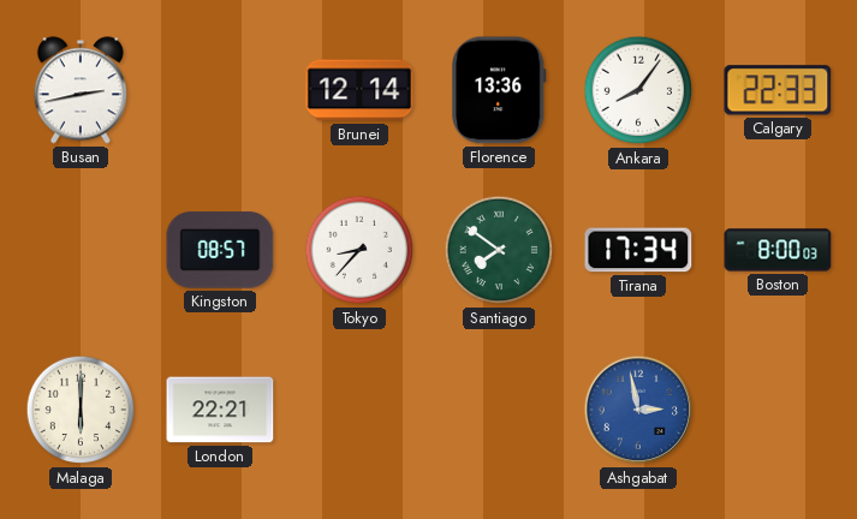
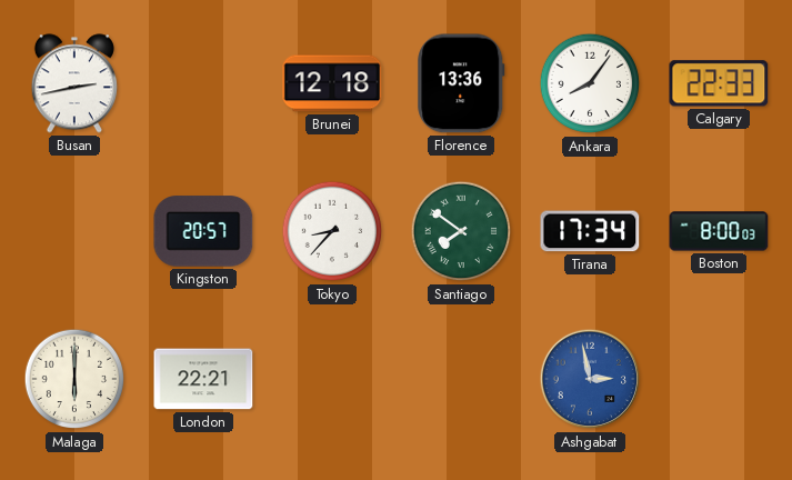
Brunei: 12:14 -> 12:18 (332, 83)
Kingston: 08:57 -> 20:57 (203, 231)
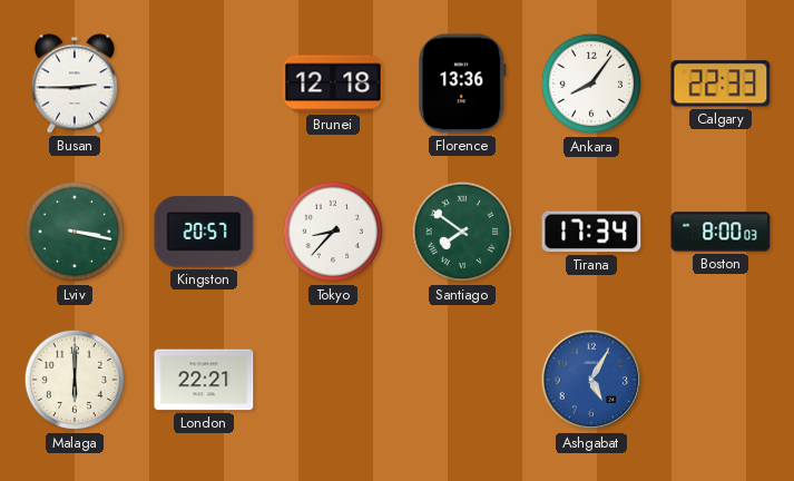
Busan: 2:43 -> 2:45 (75, 84)
Lviv: none -> 3:17 (75, 232)
Ashgabat: 2:58 -> 5:05 (591, 380)
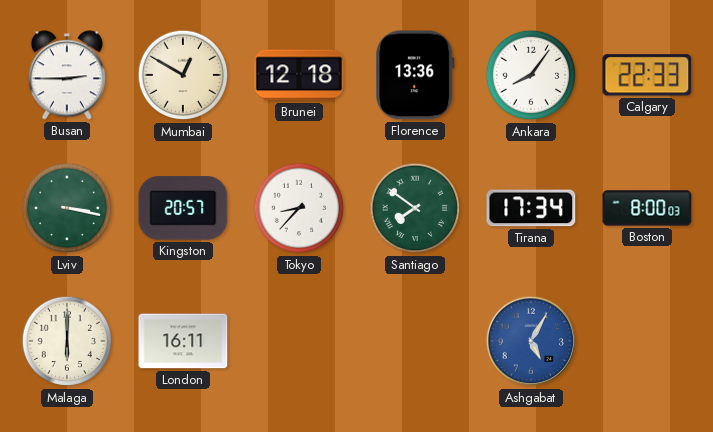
Mumbai: none -> 12:50 (183, 75)
London: 22:21 -> 16:11 (183, 341)
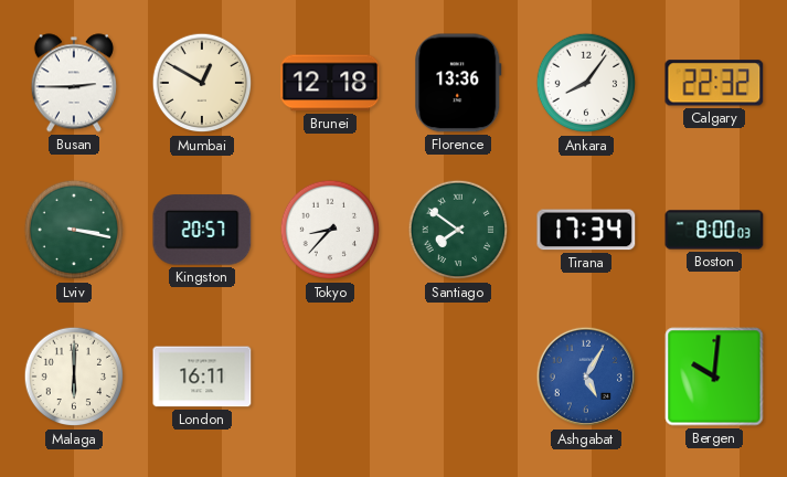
Calgary: 22:33 -> 22:32 (714, 83)
Bergen: none -> 10:01 (714, 377)
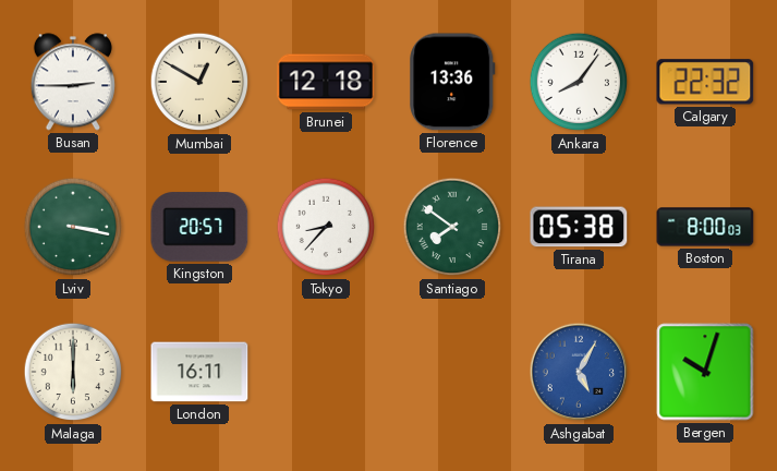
Tirana: 17:34 -> 05:38 (579, 227)
Bergen: 10:01 -> 10:03 (705, 372)
